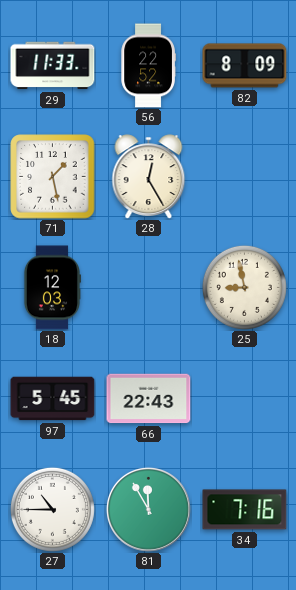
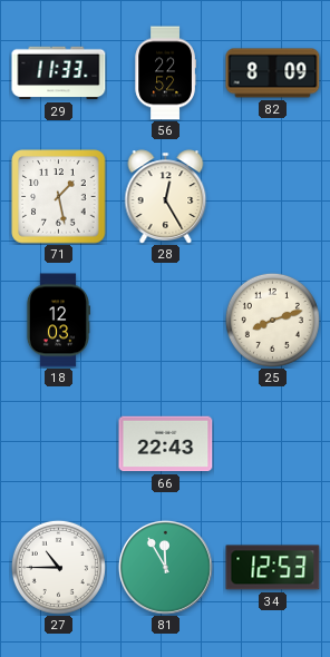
25: 8:58 -> 8:12 (272, 320)
97: 5:45 -> none (53, 399)
34: 7:16 -> 12:53 (273, 568)
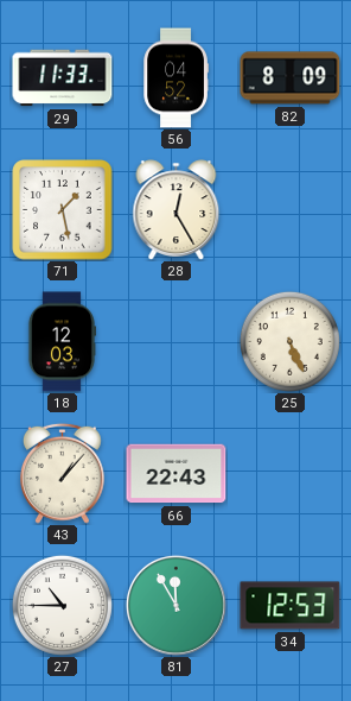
56: 22:52 -> 04:52 (175, 78)
25: 8:12 -> 5:26 (289, 341)
43: none -> 1:07 (63, 473)
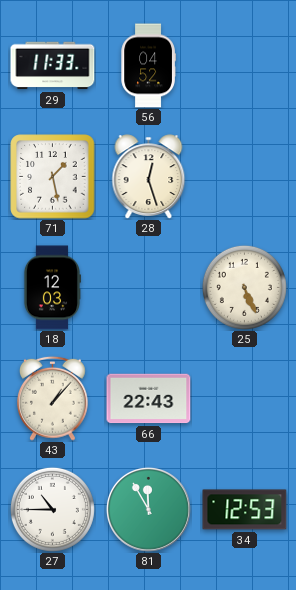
82: 8:09 -> none (291, 78)
28: 12:25 -> 12:27 (149, 177)
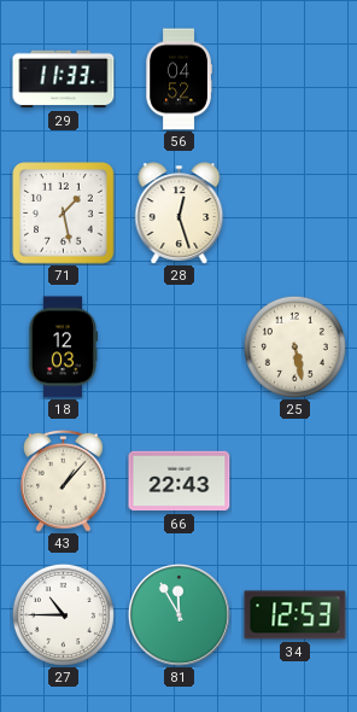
25: 5:26 -> 5:28 (294, 346)
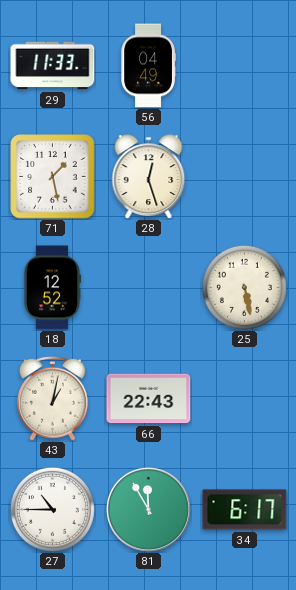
56: 04:52 -> 04:49 (148, 66)
18: 12:03 -> 12:52 (51, 288)
43: 1:07 -> 1:02 (53, 398)
34: 12:53 -> 6:17 (245, 510)
